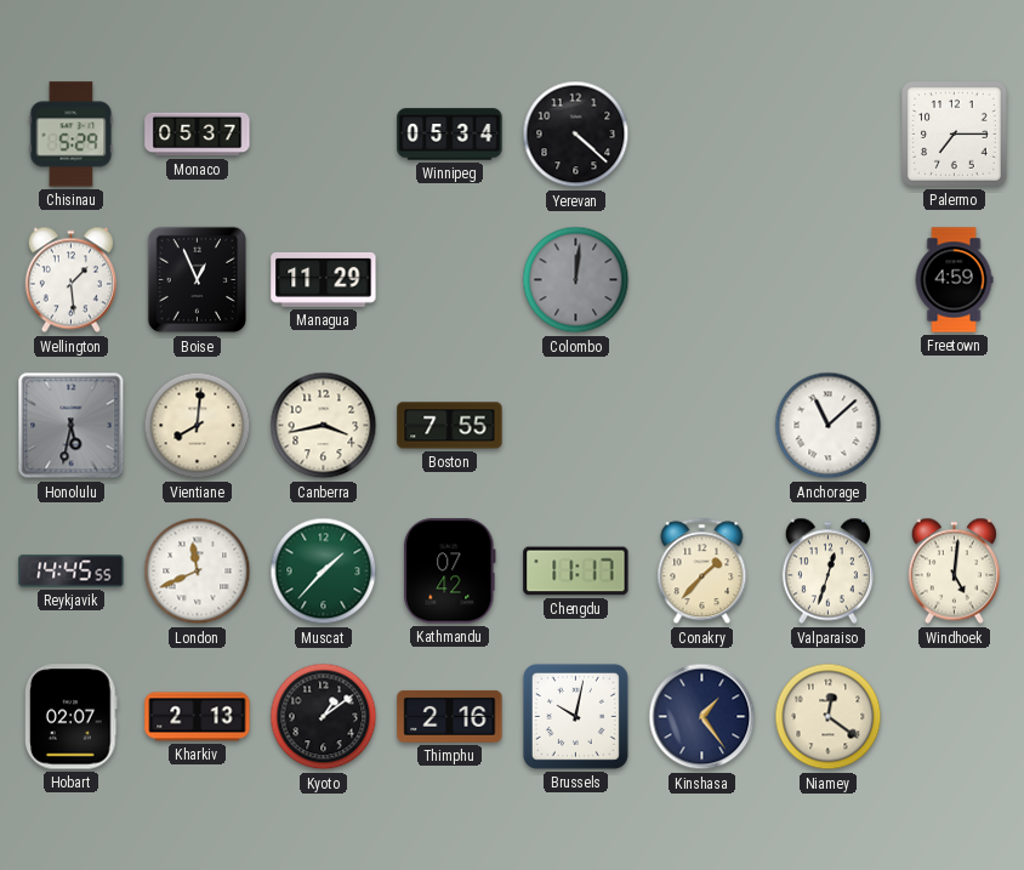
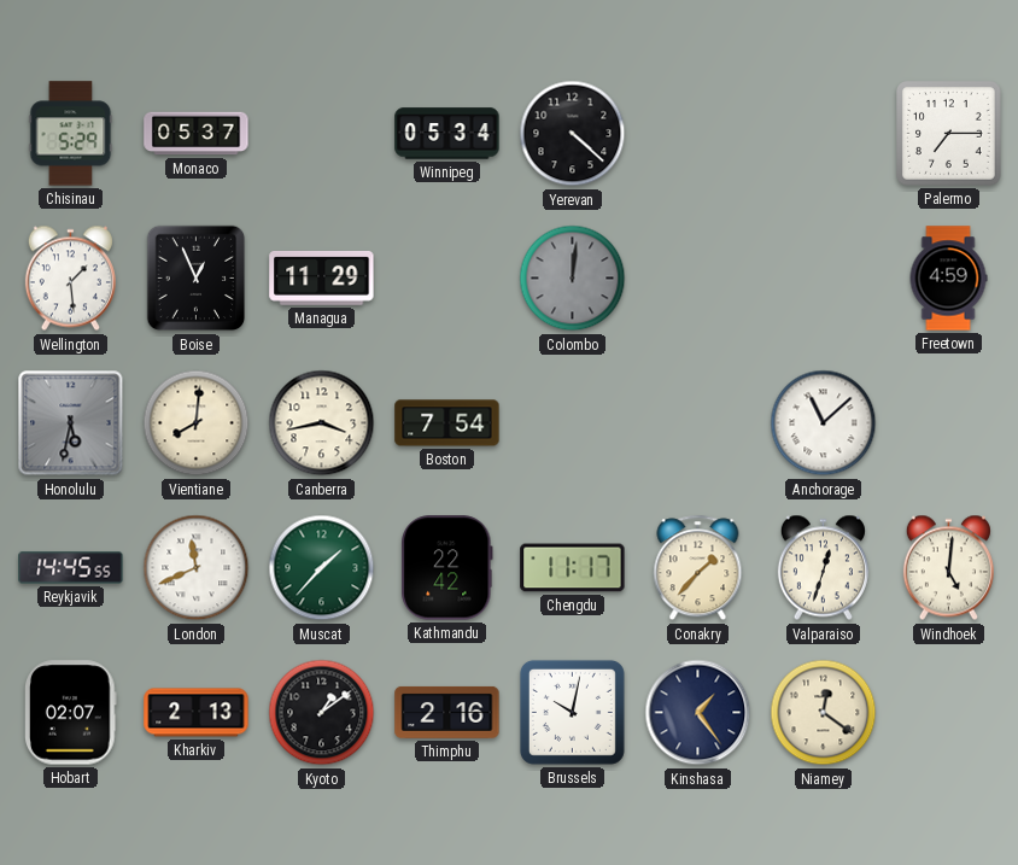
Boston: 7:55 -> 7:54 (447, 423)
Kathmandu: 07:42 -> 22:42 (447, 568)
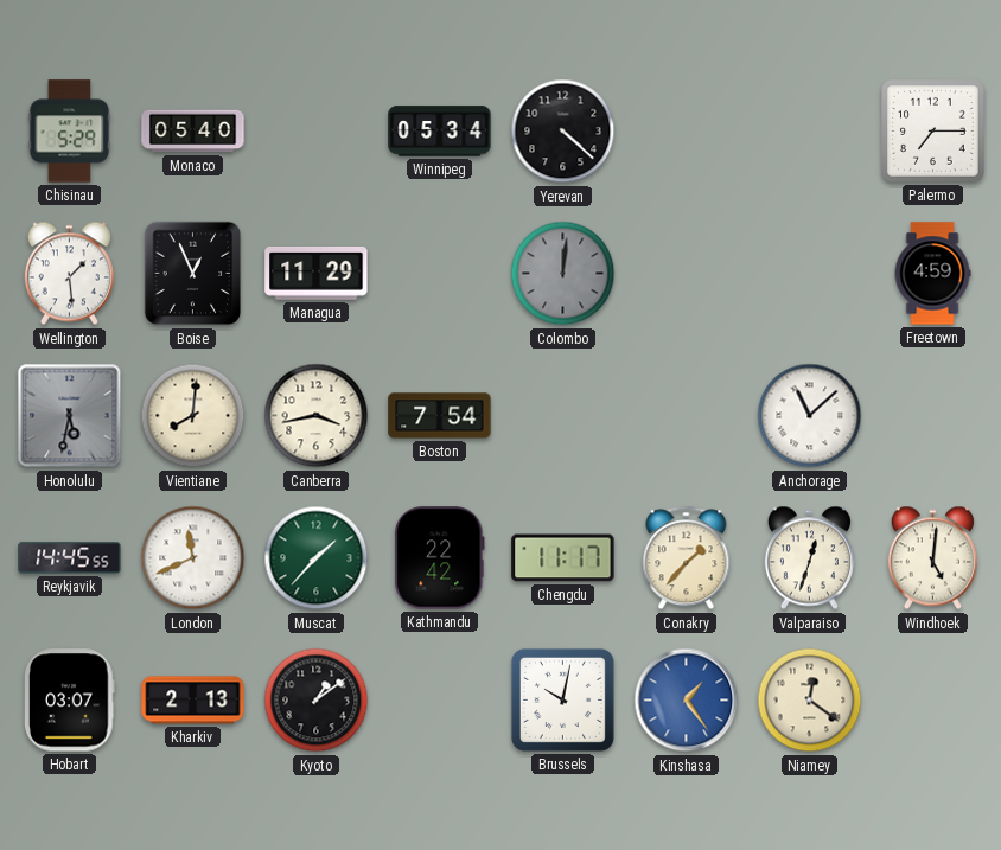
Monaco: 05:37 -> 05:40 (193, 132)
Hobart: 02:07 -> 03:07 (70, 701)
Thimphu: 2:16 -> none (447, 712)
Kinshasa dial: navy -> blue (687, 701)
